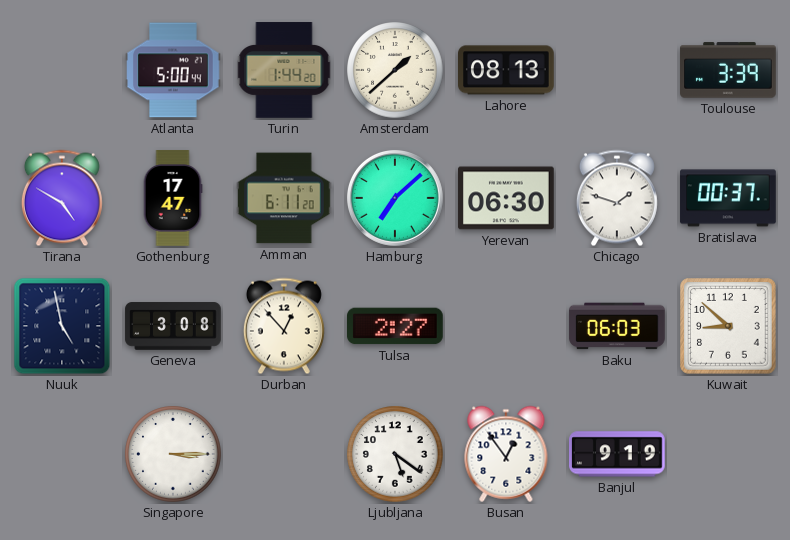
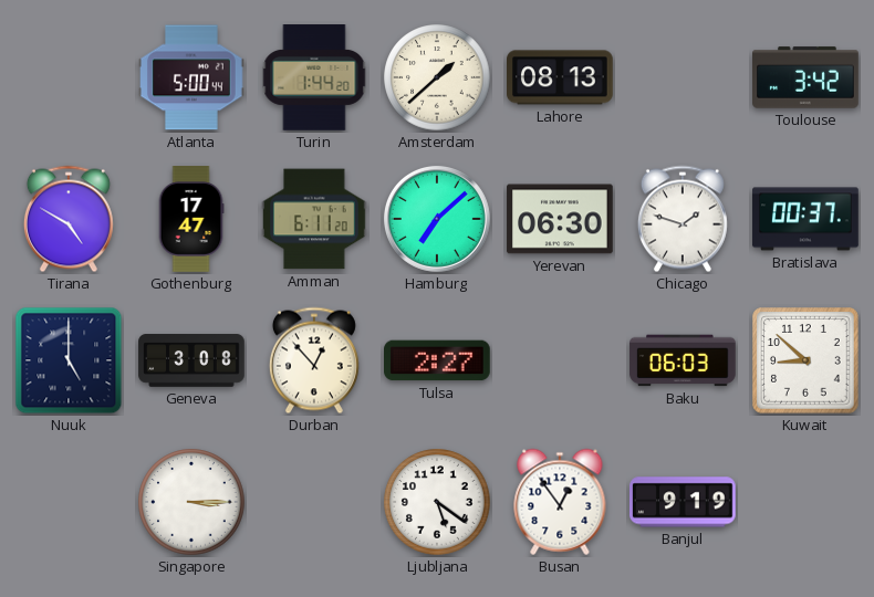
Toulouse: 3:39 -> 3:42 (805, 77)
Nuuk: 4:58 -> 5:00 (69, 360)
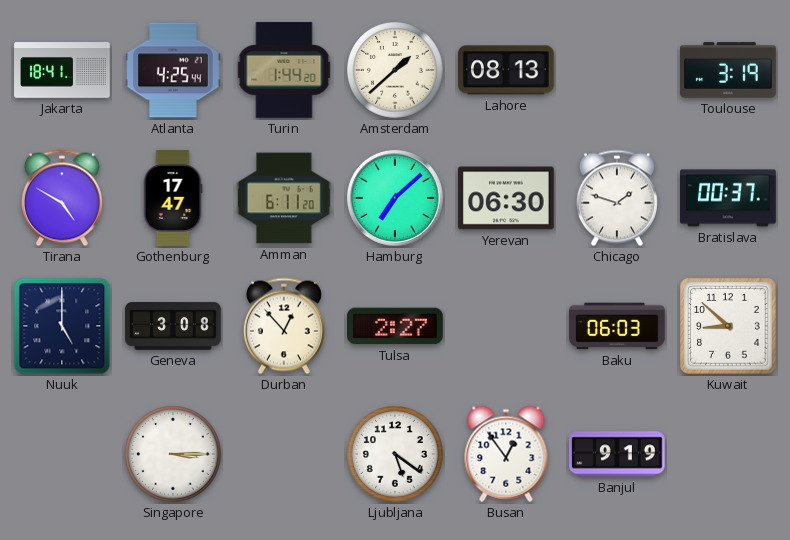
Jakarta: none -> 18:41 (62, 71)
Atlanta: 5:00 -> 4:25 (173, 70)
Toulouse: 3:42 -> 3:19 (728, 70)
